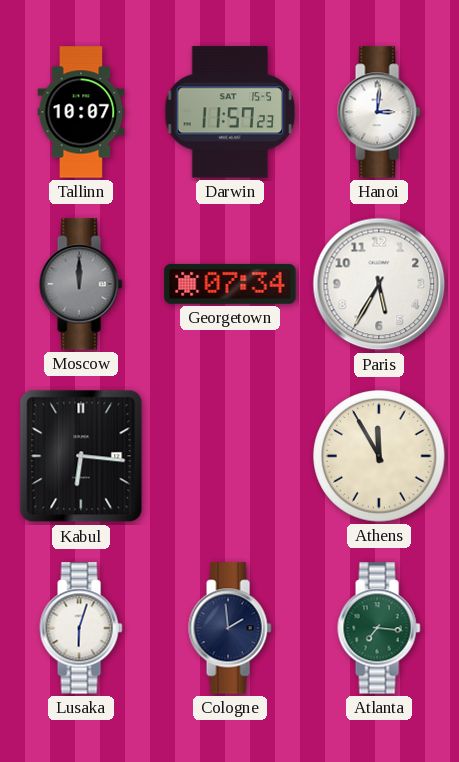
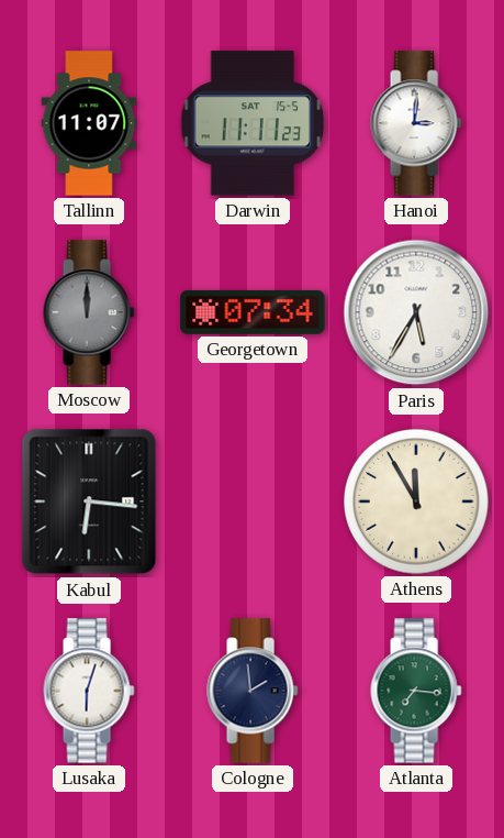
Tallinn: 10:07 -> 11:07 (89, 123)
Darwin: 11:57 -> 11:11 (253, 123)
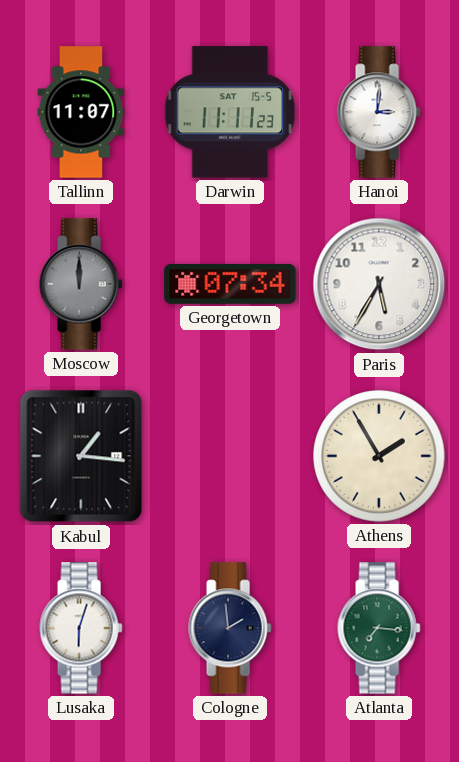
Kabul: 6:16 -> 1:16 (81, 456)
Athens: 11:55 -> 1:55 (379, 456)
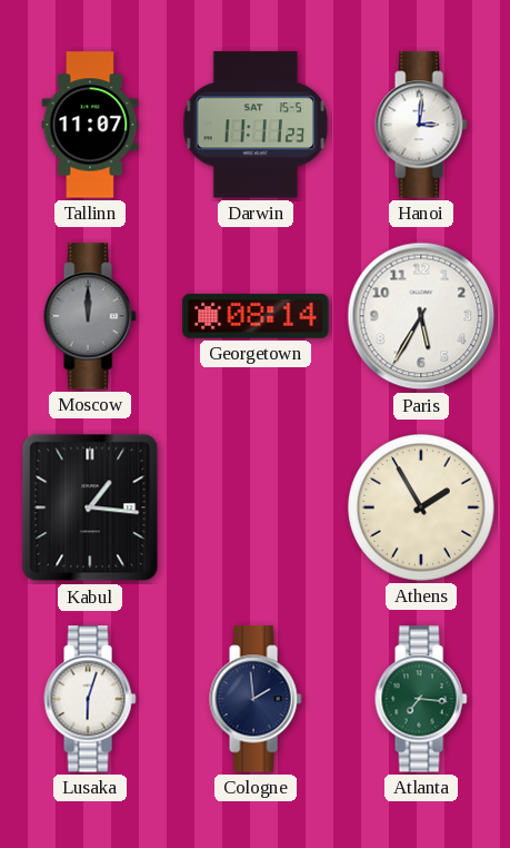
Georgetown: 07:34 -> 08:14 (256, 316)
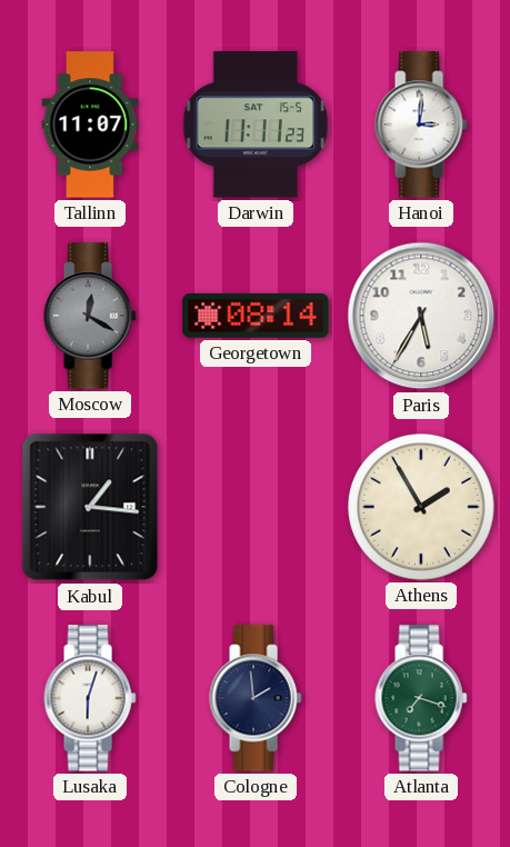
Moscow: 12:00 -> 12:20 (90, 316)
Atlanta: 7:16 -> 7:18 (421, 698)
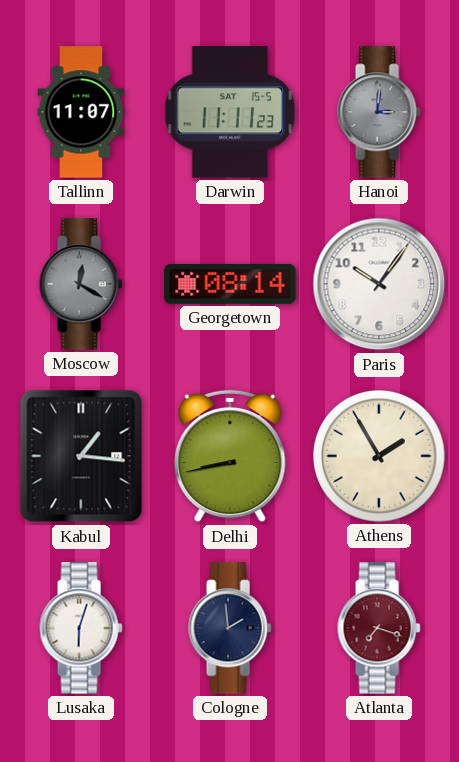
Hanoi dial: white -> grey (379, 112)
Paris: 5:35 -> 10:06 (379, 284)
Delhi: none -> 8:43 (230, 456)
Atlanta dial: green -> burgundy (379, 628)
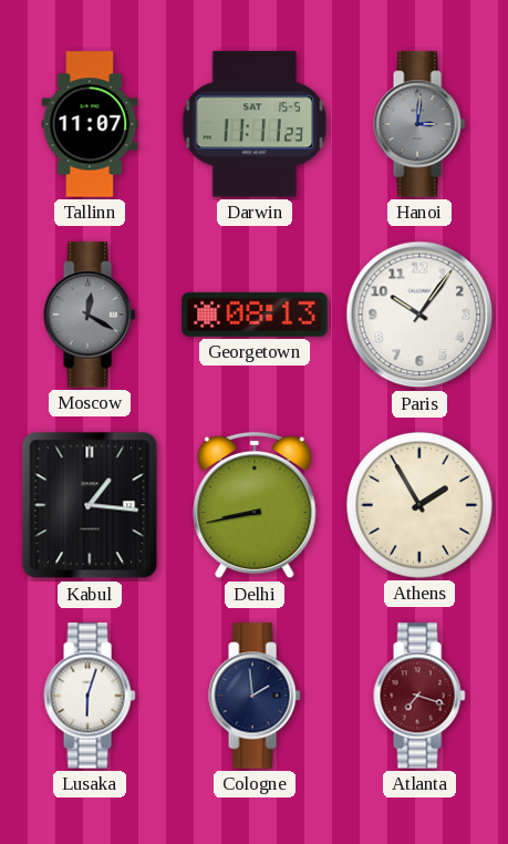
Georgetown: 08:14 -> 08:13 (255, 315)
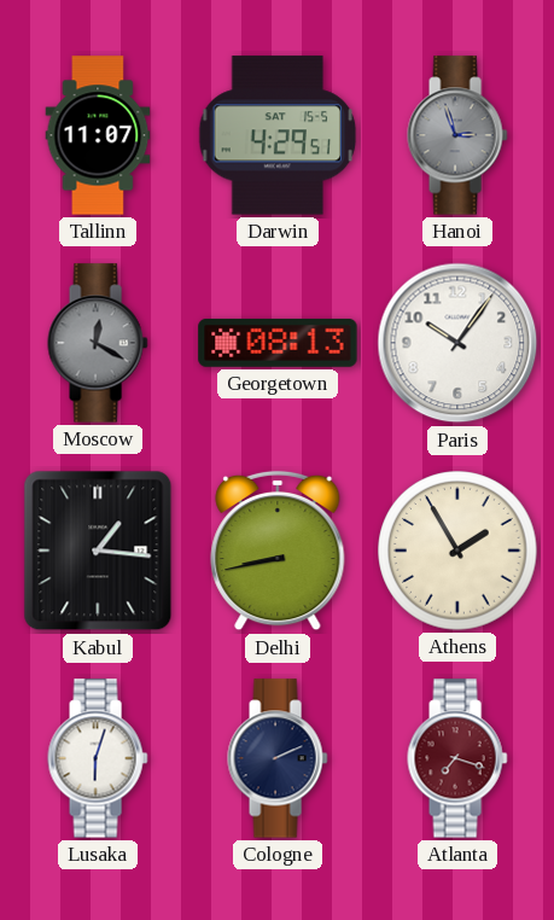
Darwin: 11:11 -> 4:29 (278, 135)
Hanoi: 3:01 -> 2:57 (457, 135)
Cologne: 1:59 -> 2:11 (278, 758)
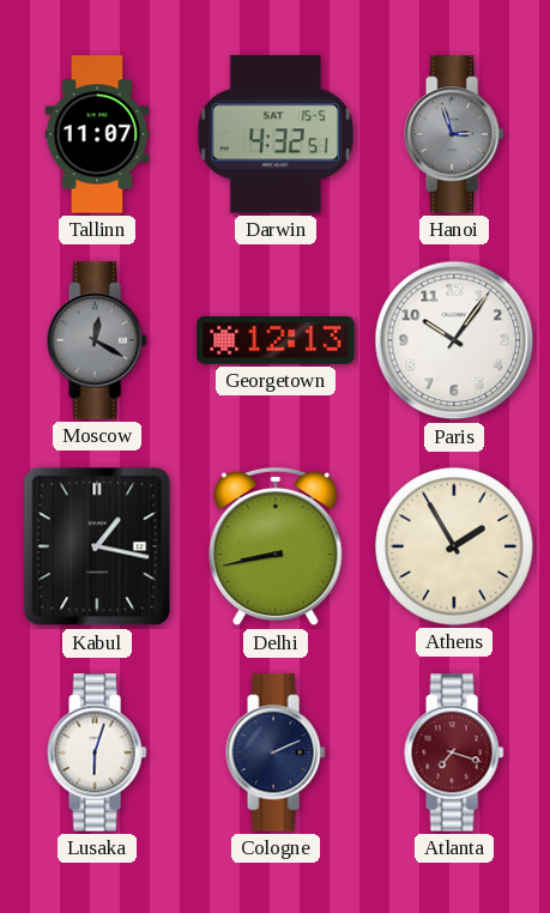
Darwin: 4:29 -> 4:32 (276, 134)
Georgetown: 08:13 -> 12:13 (276, 340)
Kabul: 1:16 -> 1:17 (97, 546)
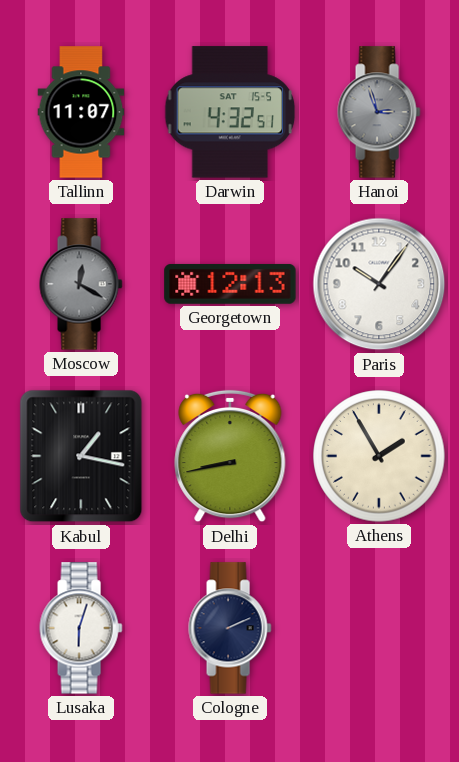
Atlanta: 7:18 -> none (454, 752)
